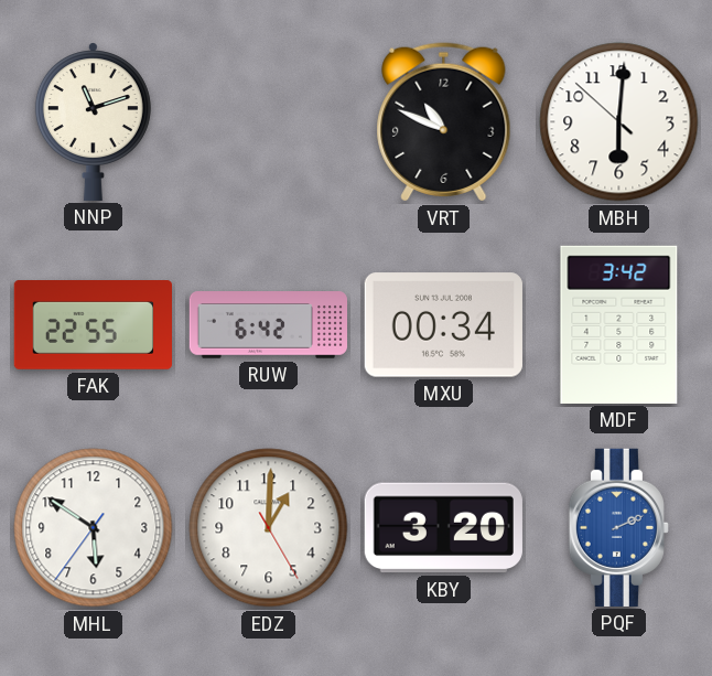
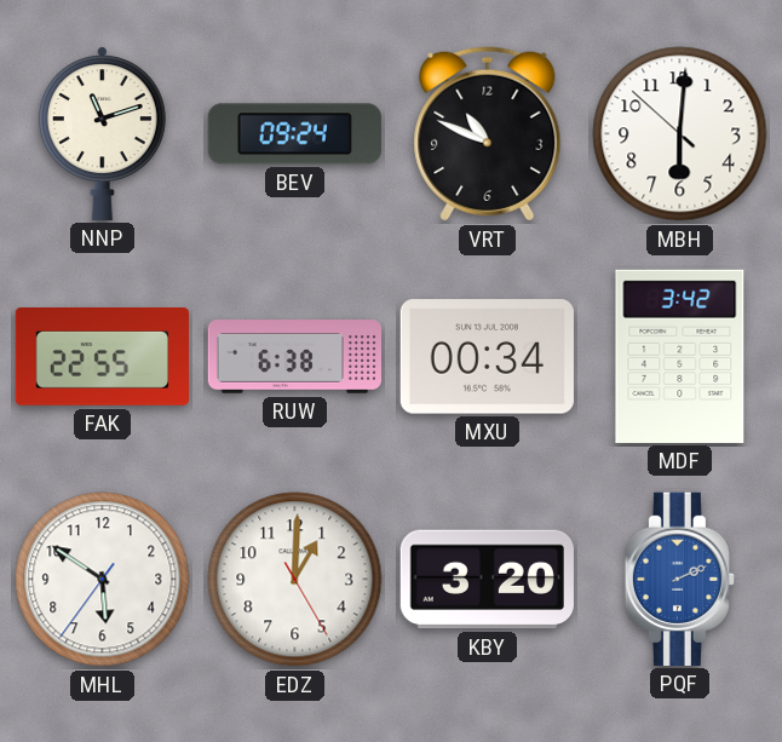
BEV: none -> 09:24 (294, 134)
RUW: 6:42 -> 6:38 (294, 357)
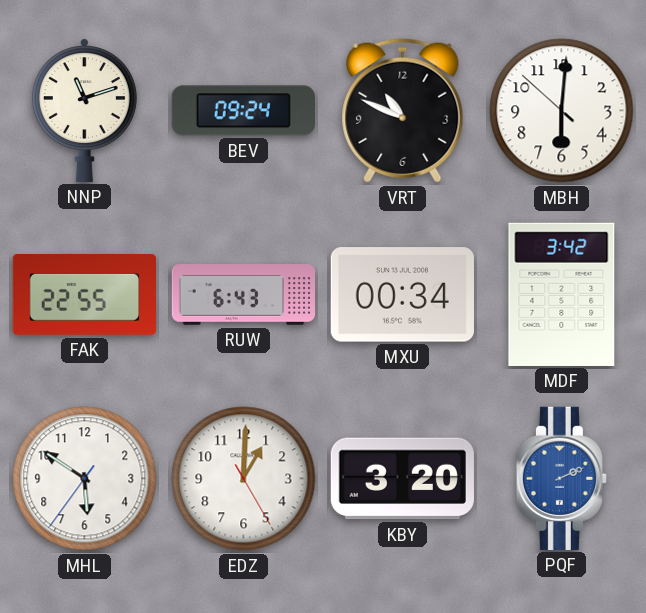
RUW: 6:38 -> 6:43 (243, 295)
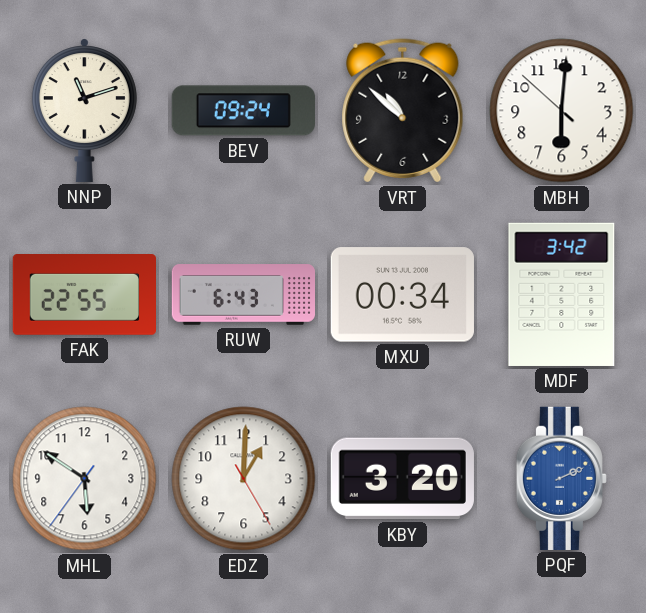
VRT: 10:49 -> 10:52 (403, 111)
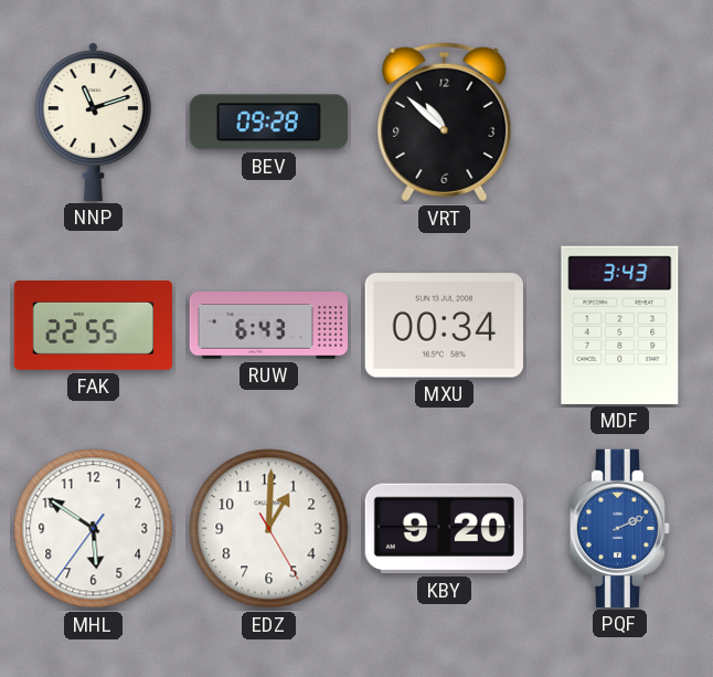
BEV: 09:24 -> 09:28 (268, 123)
MBH: 6:00 -> none (562, 111)
MDF: 3:42 -> 3:43 (620, 325)
KBY: 3:20 -> 9:20 (444, 529)
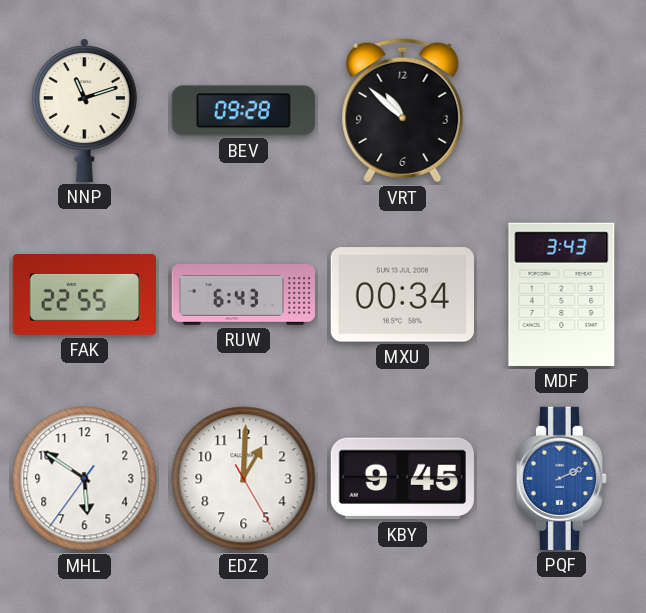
KBY: 9:20 -> 9:45 (402, 479)
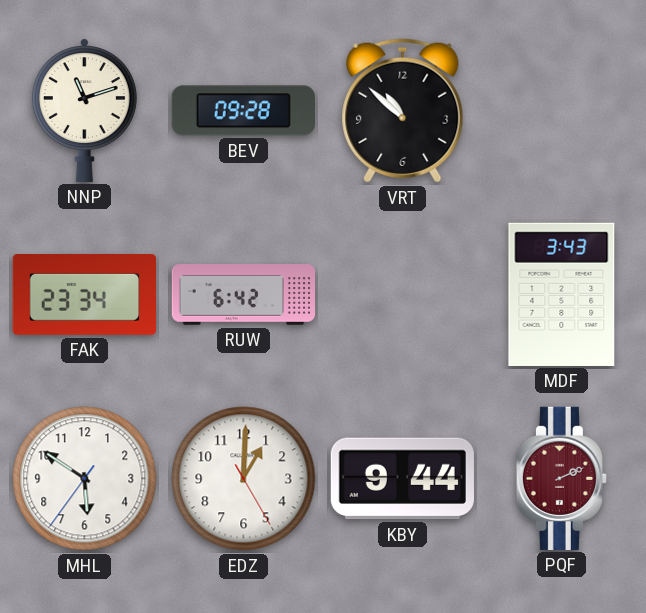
FAK: 22:55 -> 23:34 (84, 295)
RUW: 6:43 -> 6:42 (243, 295)
MXU: 00:34 -> none (402, 295)
KBY: 9:45 -> 9:44 (402, 479)
PQF dial: blue -> burgundy (561, 478)
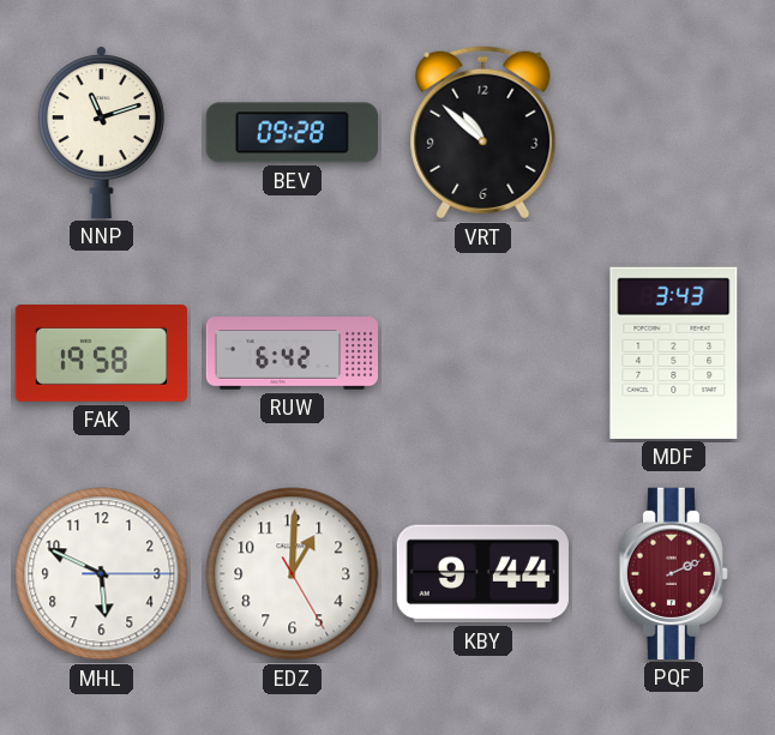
FAK: 23:34 -> 19:58 (101, 354)
MHL: 5:50 -> 5:49 (102, 574)
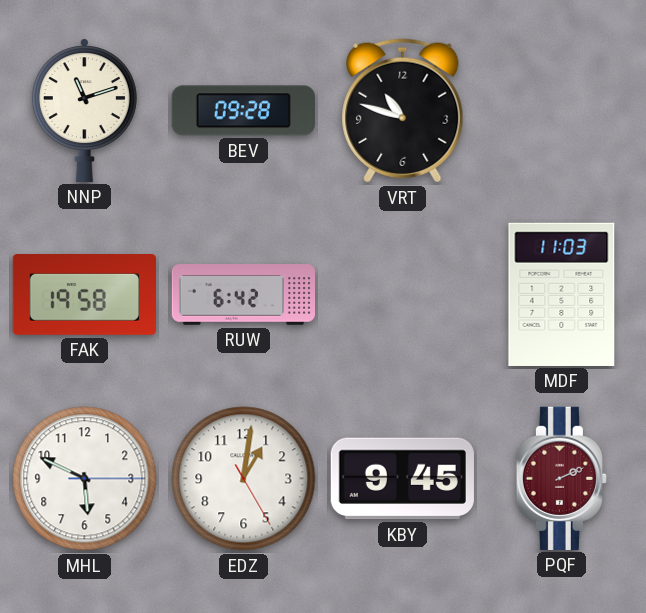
VRT: 10:52 -> 10:48 (403, 111)
MDF: 3:43 -> 11:03 (562, 294)
EDZ: 1:00 -> 1:01 (244, 479)
KBY: 9:44 -> 9:45 (402, 479)
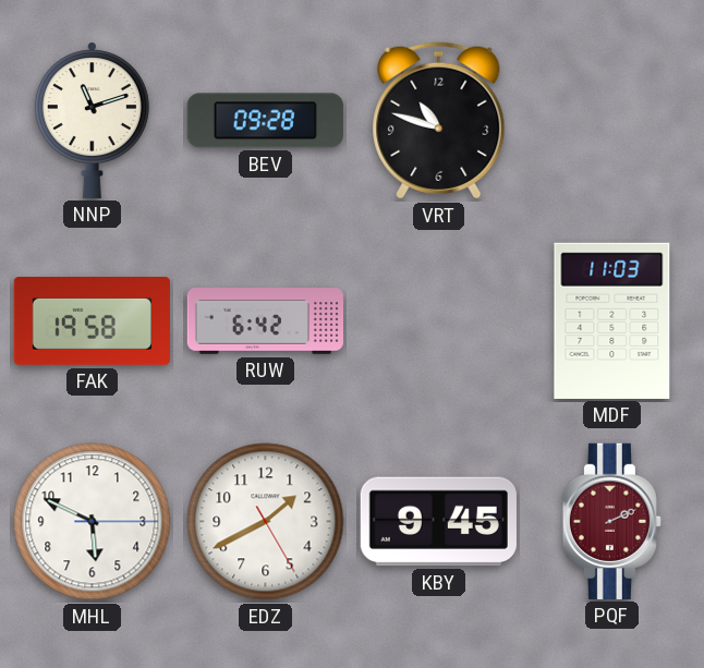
EDZ: 1:01 -> 1:40 (266, 522)
